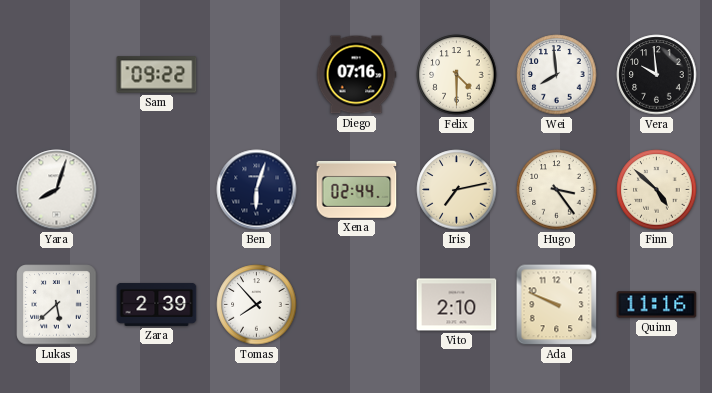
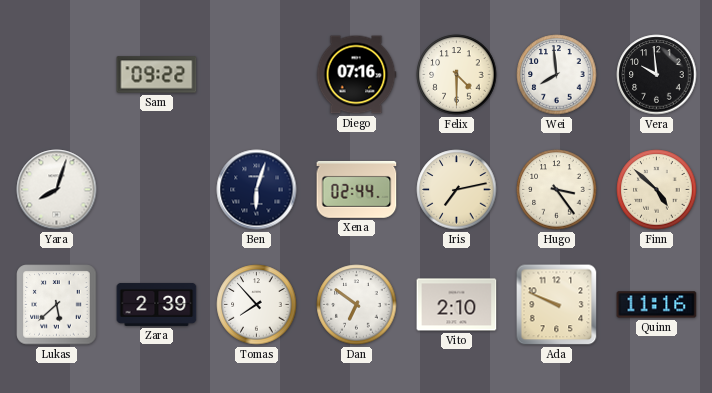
Dan: none -> 6:51 (357, 305)
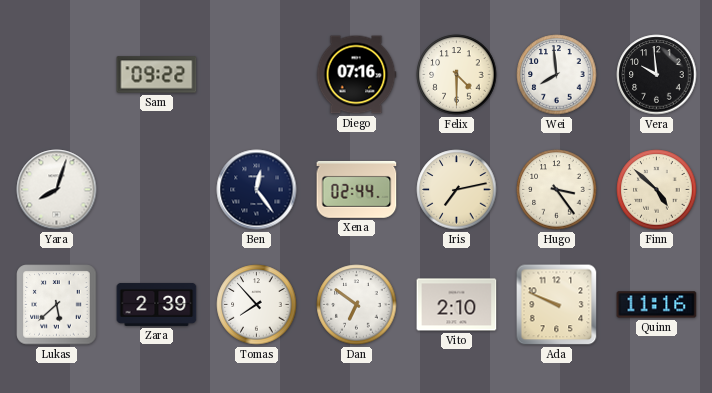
Ben: 6:03 -> 12:24 (257, 190)
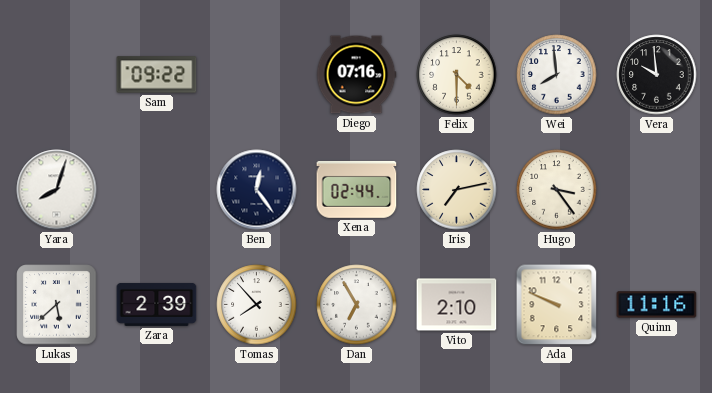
Finn: 4:52 -> none (657, 190)
Dan: 6:51 -> 6:55 (357, 305)
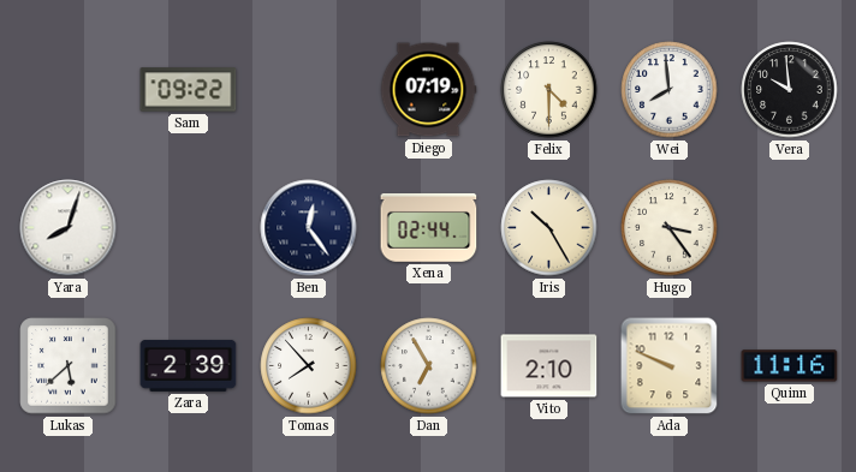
Diego: 07:16 -> 07:19 (428, 90)
Iris: 7:13 -> 10:25 (549, 228)
